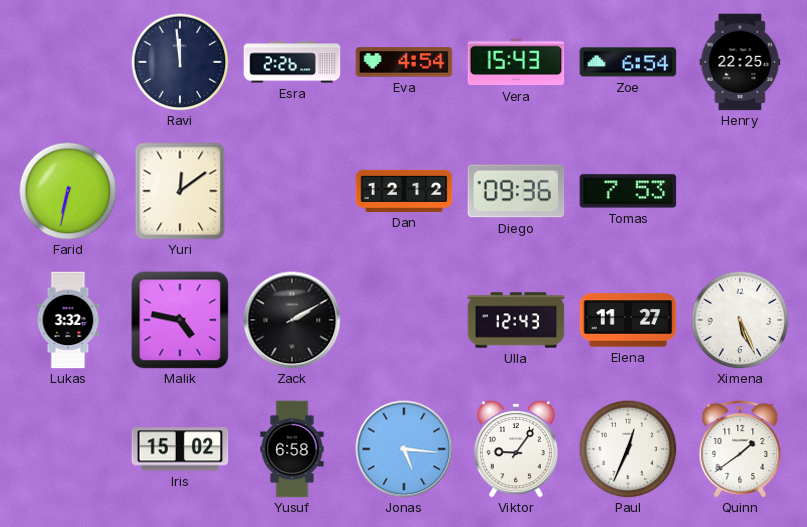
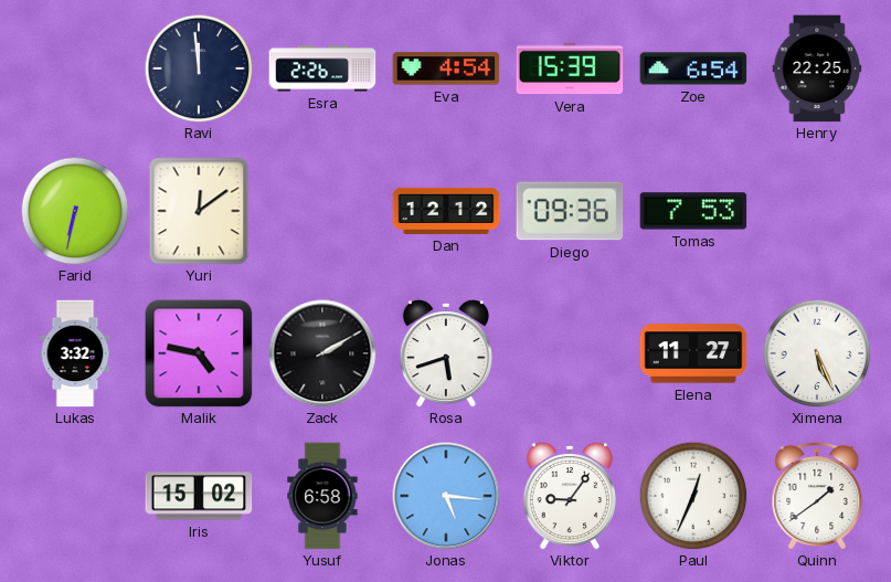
Vera: 15:43 -> 15:39 (570, 68)
Rosa: none -> 5:42 (446, 353)
Ulla: 12:43 -> none (516, 320)
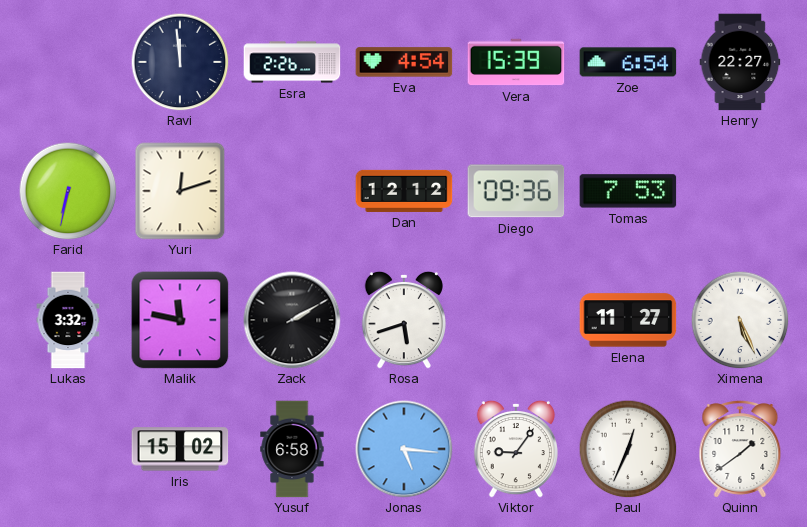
Henry: 22:25 -> 22:27 (740, 62)
Yuri: 12:09 -> 12:12 (180, 191)
Malik: 4:47 -> 11:47 (180, 320)
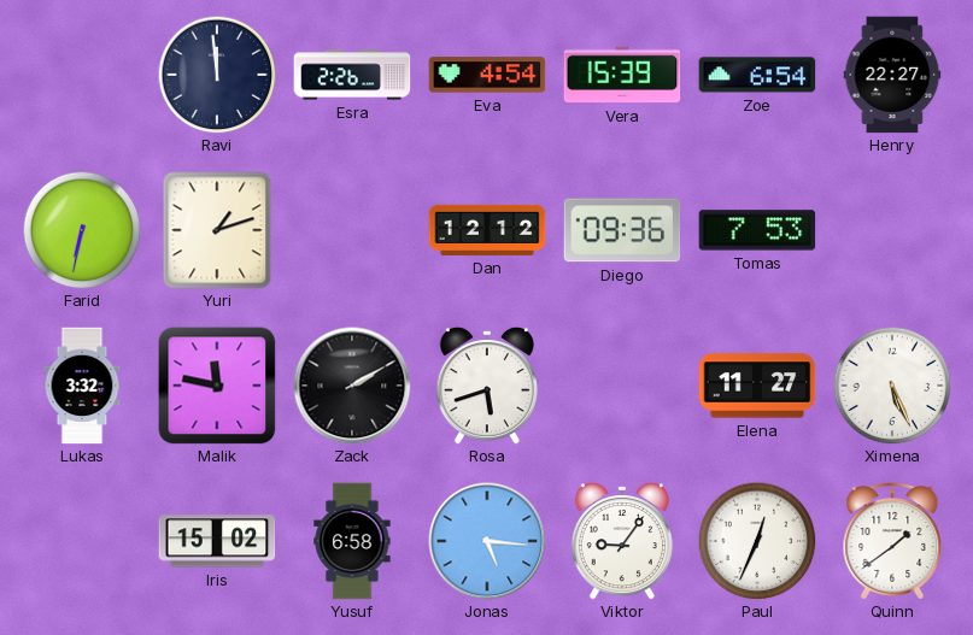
Yuri: 12:12 -> 1:12 (217, 230)
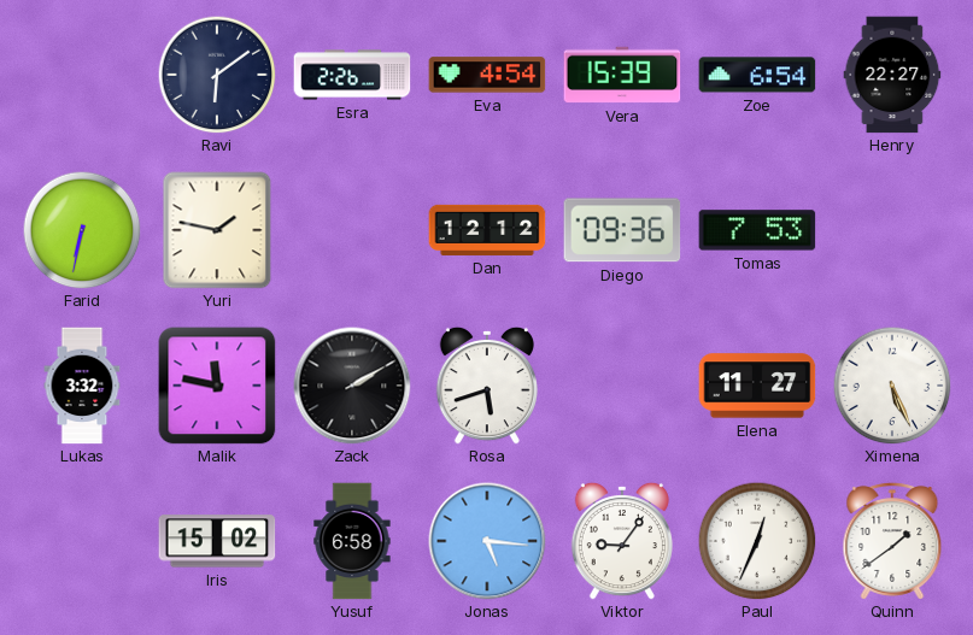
Ravi: 11:59 -> 6:09 (217, 75)
Yuri: 1:12 -> 1:47 (217, 230)
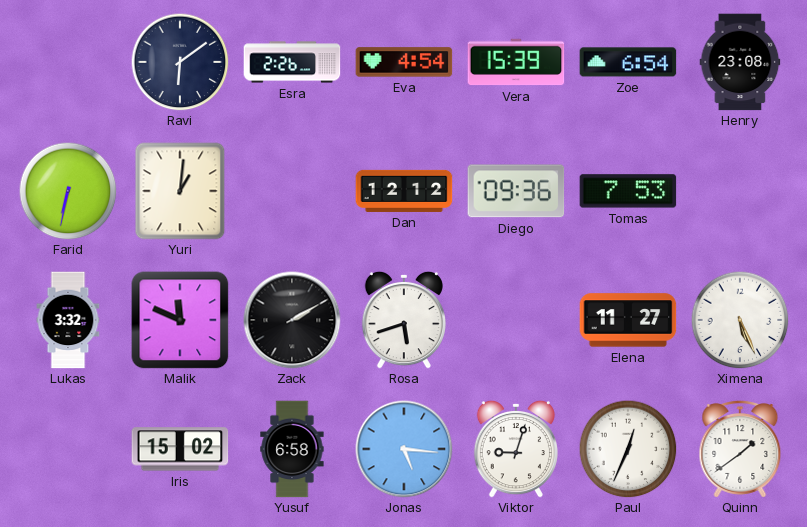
Henry: 22:27 -> 23:08 (740, 62)
Yuri: 1:47 -> 1:01 (180, 191)
Malik: 11:47 -> 11:49 (180, 320)
Viktor: 9:06 -> 9:03 (516, 449)
